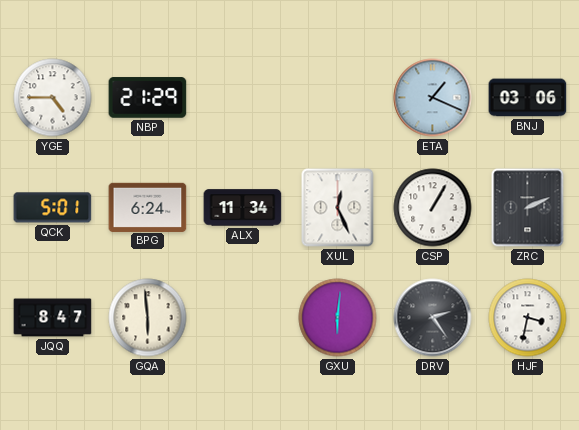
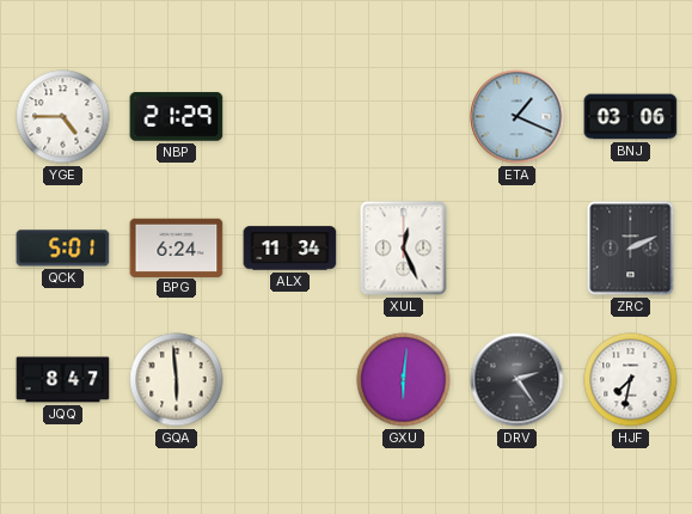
CSP: 1:05 -> none (433, 208)
HJF: 3:32 -> 7:32 (631, 380)
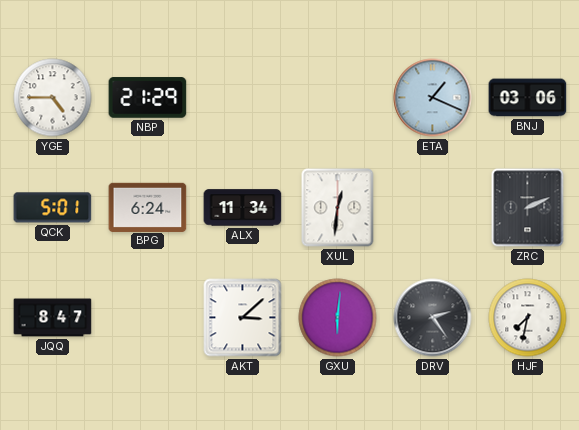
XUL: 12:26 -> 12:31 (338, 208)
GQA: 5:59 -> none (177, 380)
AKT: none -> 3:08 (243, 318)
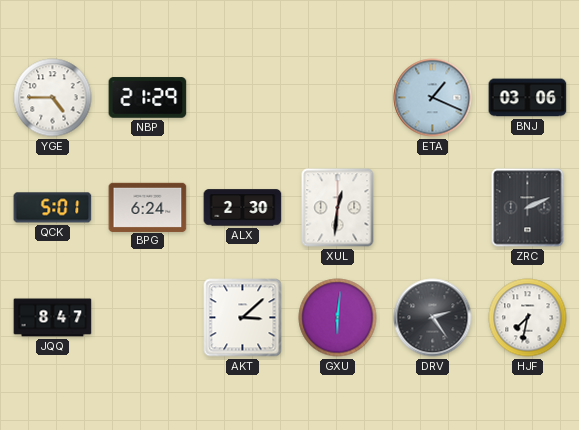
ALX: 11:34 -> 2:30 (243, 208)
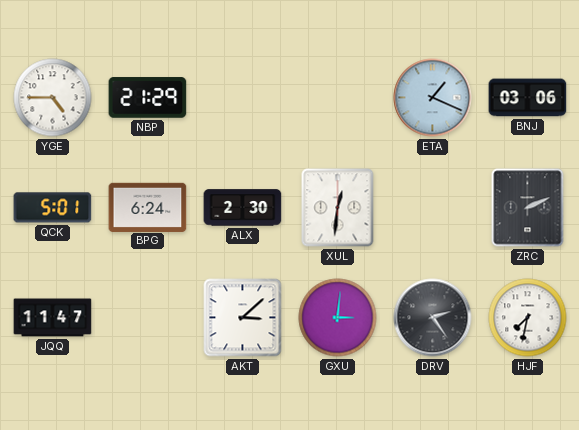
JQQ: 8:47 -> 11:47 (53, 318)
GXU: 6:01 -> 3:01 (338, 318)
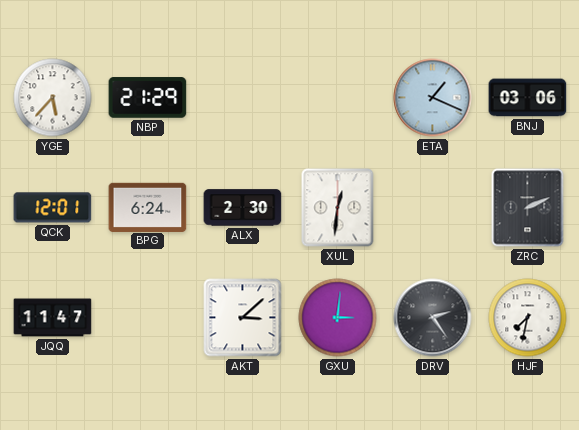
YGE: 4:45 -> 5:37 (53, 98)
QCK: 5:01 -> 12:01 (53, 208)
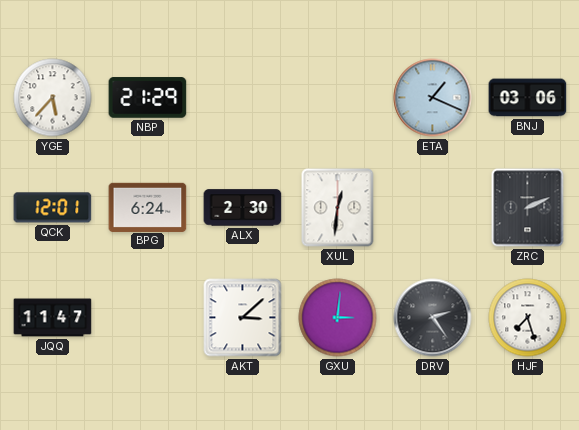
HJF: 7:32 -> 7:27 (528, 318)
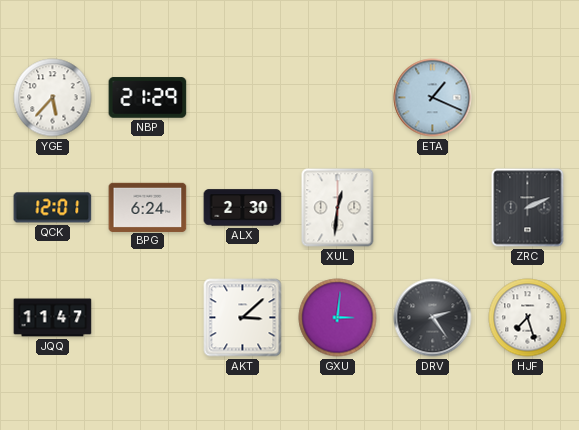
BNJ: 03:06 -> none (528, 98)
